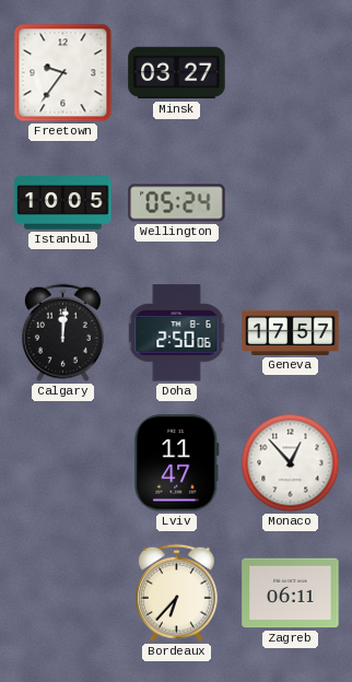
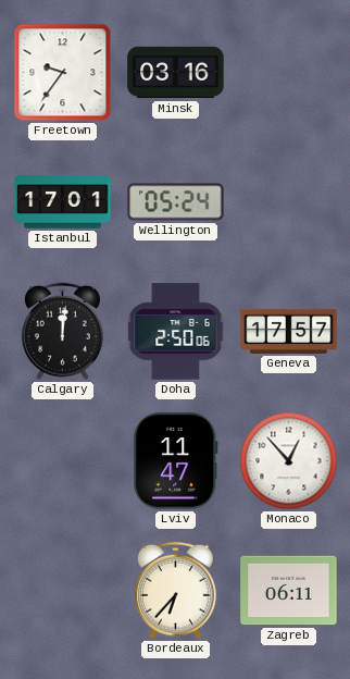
Minsk: 03:27 -> 03:16 (176, 73)
Istanbul: 10:05 -> 17:01 (63, 202)
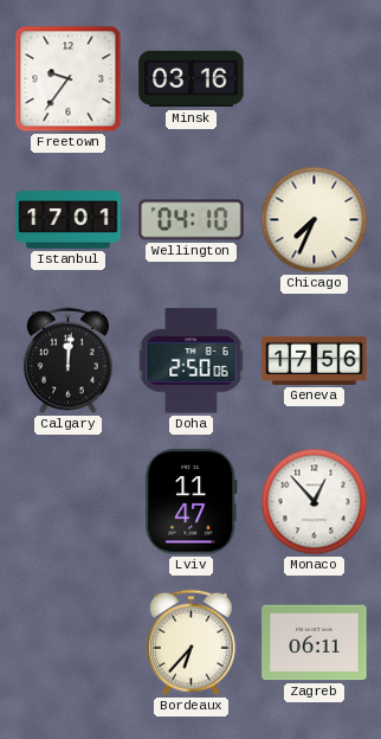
Wellington: 05:24 -> 04:10 (192, 220)
Chicago: none -> 7:34 (315, 220)
Geneva: 17:57 -> 17:56 (315, 360)
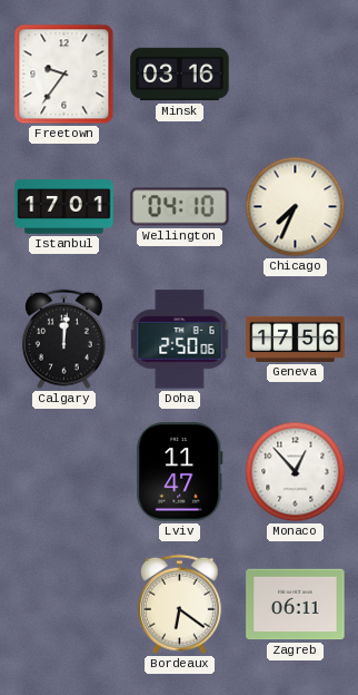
Bordeaux: 6:37 -> 6:21 (180, 605)
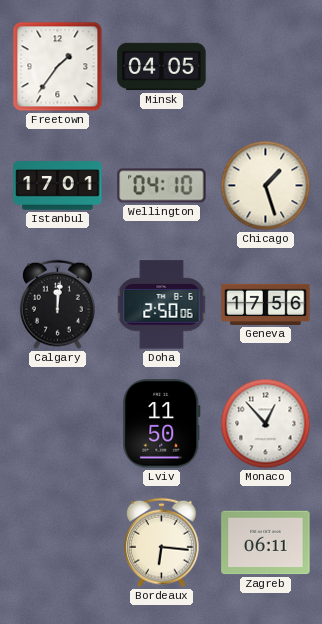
Freetown: 9:36 -> 1:36 (58, 67)
Minsk: 03:16 -> 04:05 (162, 67)
Chicago: 7:34 -> 1:27 (266, 186)
Lviv: 11:47 -> 11:50 (162, 424)
Bordeaux: 6:21 -> 6:16 (162, 543)
